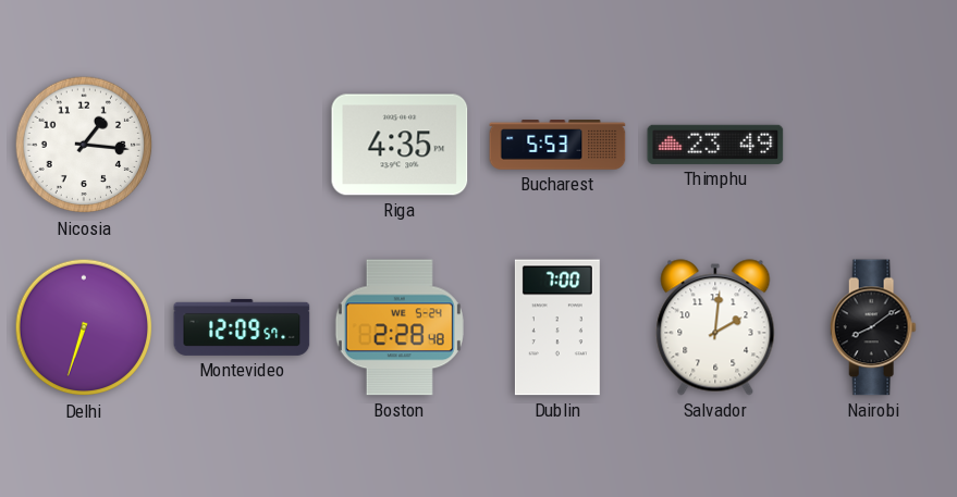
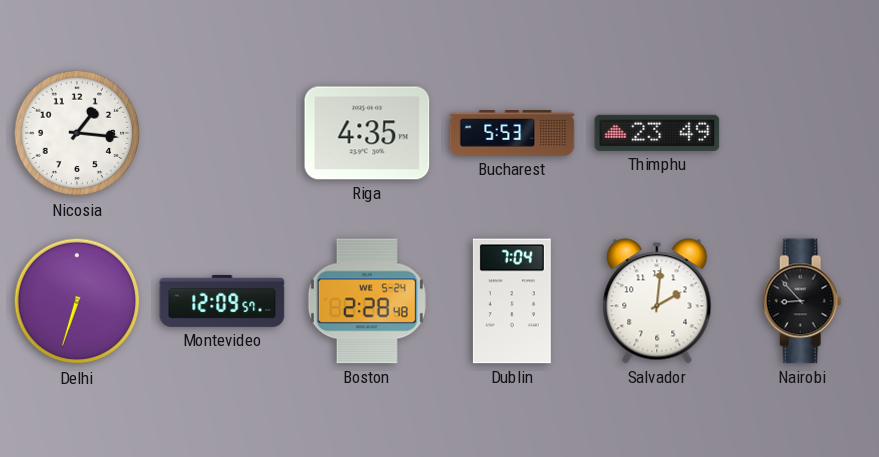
Dublin: 7:00 -> 7:04 (512, 301)
Nairobi: 8:09 -> 8:53 (802, 301)
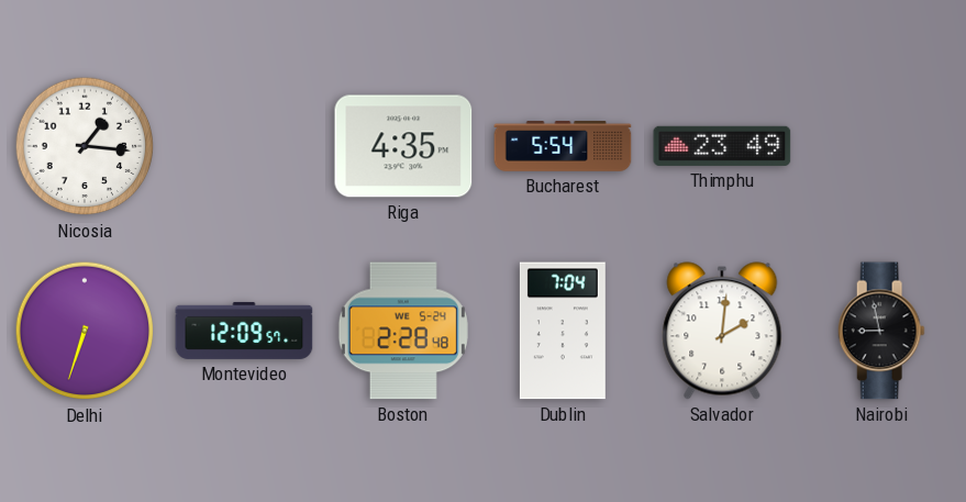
Bucharest: 5:53 -> 5:54 (563, 146)
Nairobi: 8:53 -> 8:58 (881, 331)
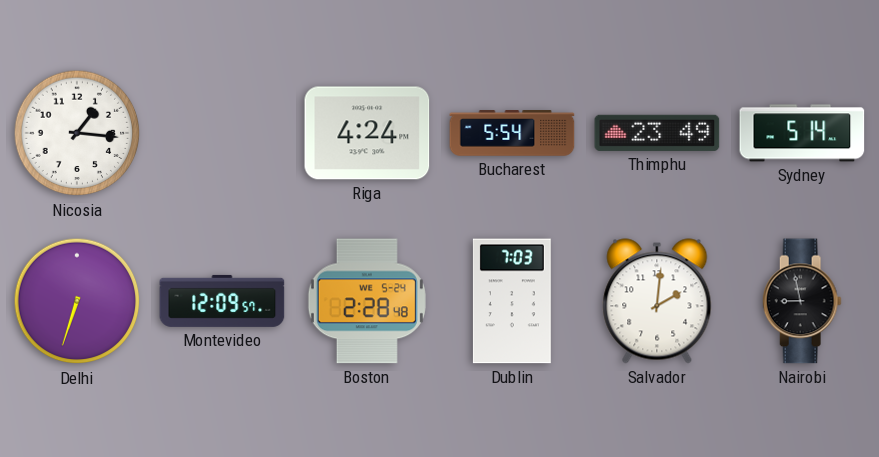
Riga: 4:35 -> 4:24 (367, 133)
Sydney: none -> 5:14 (802, 133)
Dublin: 7:04 -> 7:03 (512, 301)
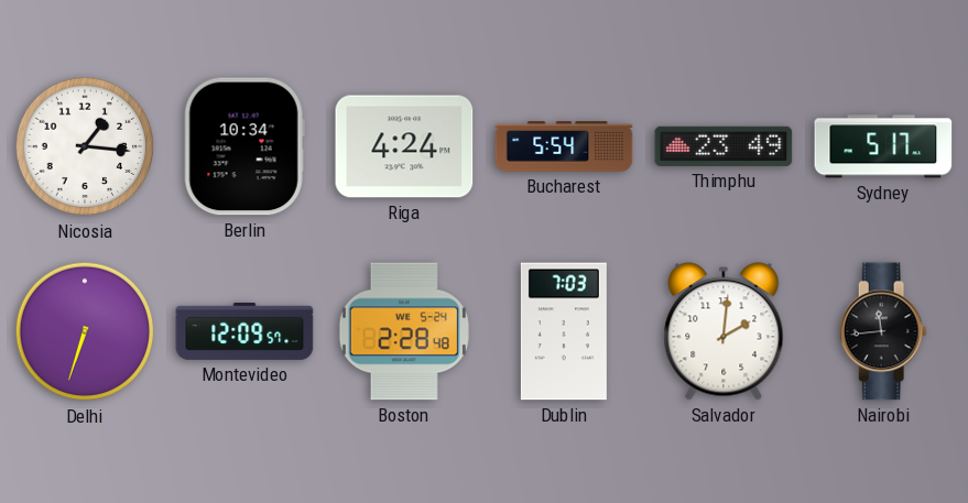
Berlin: none -> 10:34 (244, 146)
Sydney: 5:14 -> 5:17 (883, 146)
Nairobi: 8:58 -> 11:44 (883, 331)
